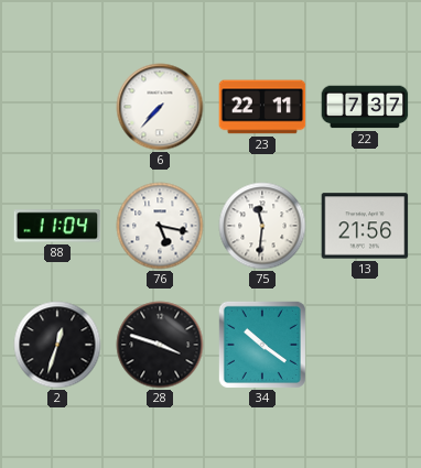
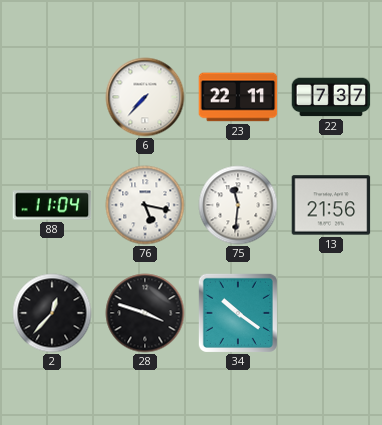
2: 12:33 -> 12:37 (52, 313)
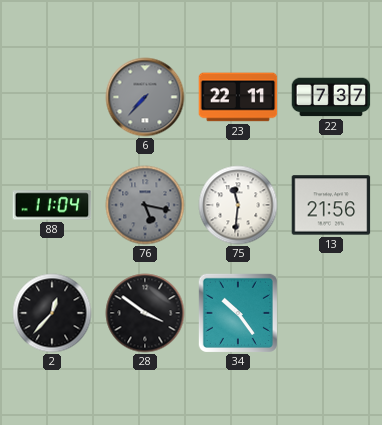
6 dial: white -> grey (145, 97)
76 dial: white -> grey (145, 205)
28: 3:48 -> 3:51 (145, 313)
34: 10:21 -> 10:24 (238, 313)
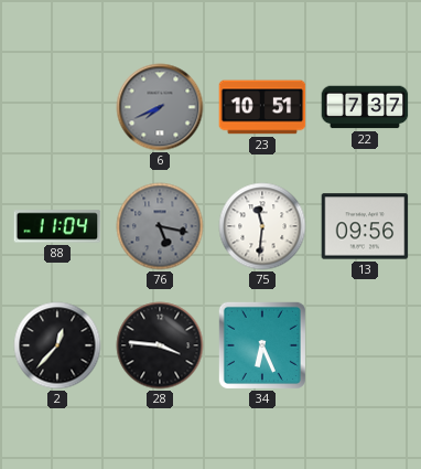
6: 7:37 -> 7:41 (160, 107)
23: 22:11 -> 10:51 (262, 107)
13: 21:56 -> 09:56 (365, 226)
28: 3:51 -> 3:46 (160, 345)
34: 10:24 -> 6:26 (262, 345)
